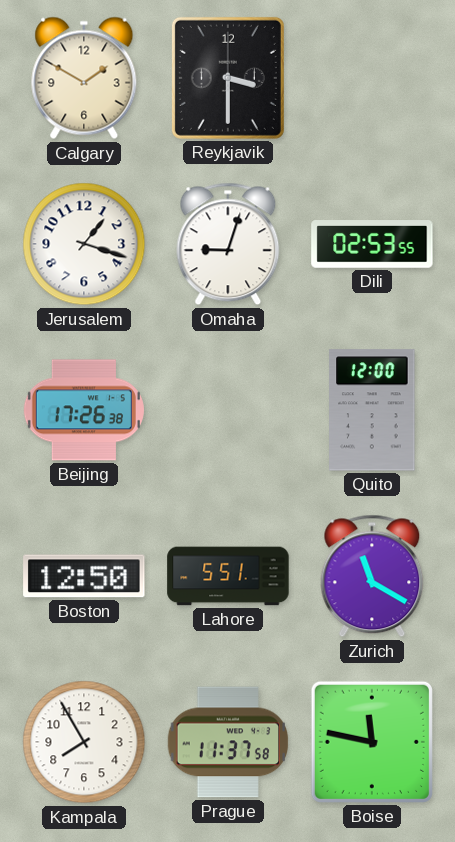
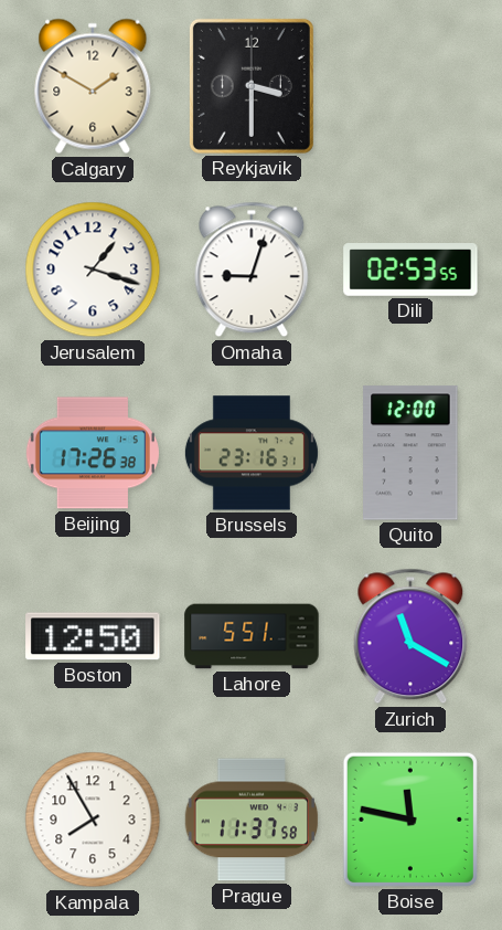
Brussels: none -> 23:16 (252, 453)
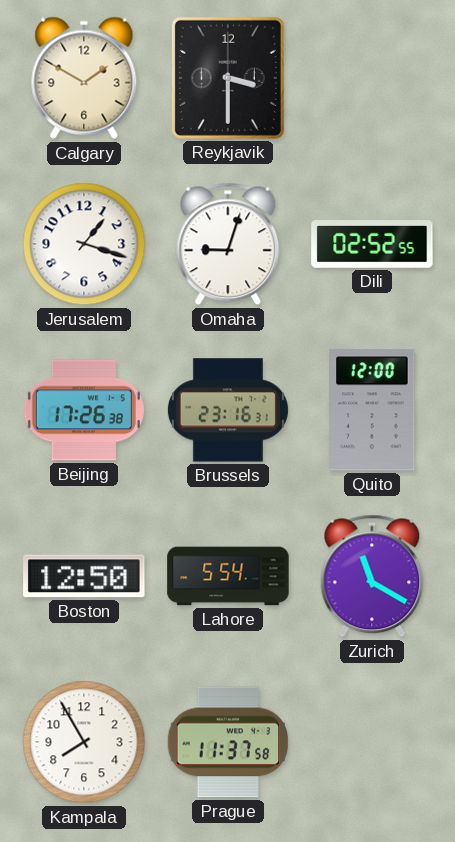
Dili: 02:53 -> 02:52 (372, 245)
Lahore: 5:51 -> 5:54 (228, 576)
Boise: 11:47 -> none (410, 820)
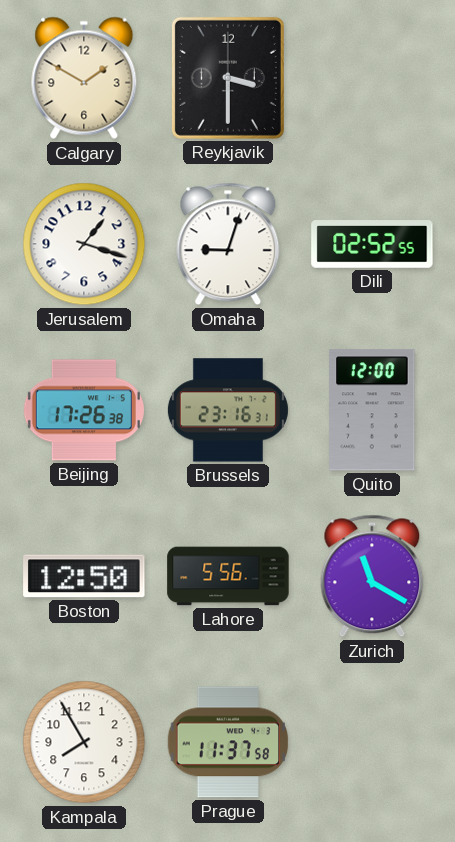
Lahore: 5:54 -> 5:56 (228, 576)
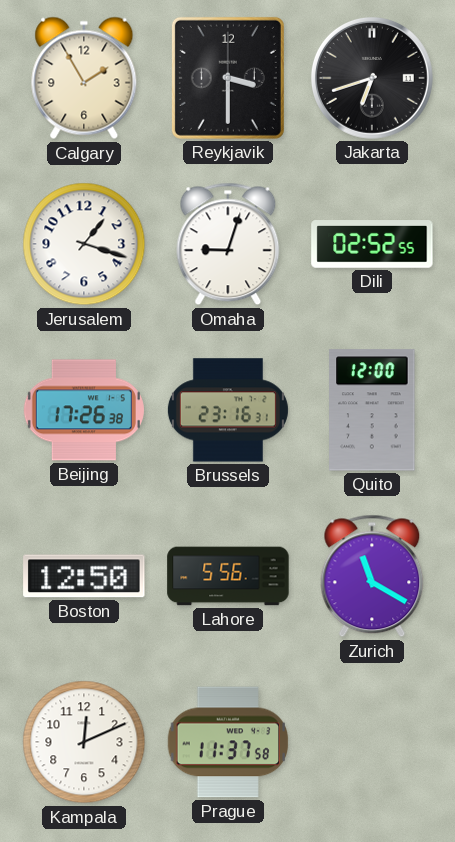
Calgary: 1:50 -> 1:55 (84, 78)
Jakarta: none -> 6:42 (372, 78)
Kampala: 7:55 -> 12:11 (84, 742)
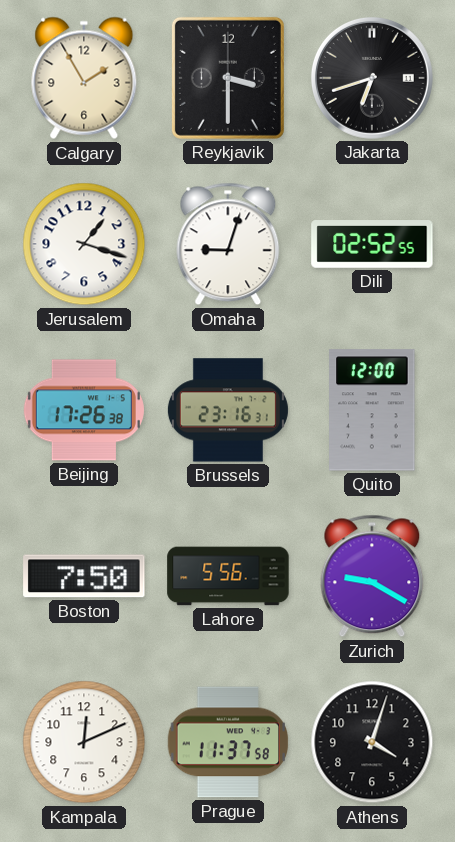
Boston: 12:50 -> 7:50 (84, 576)
Zurich: 11:20 -> 9:20 (372, 576)
Athens: none -> 4:03 (372, 742)
